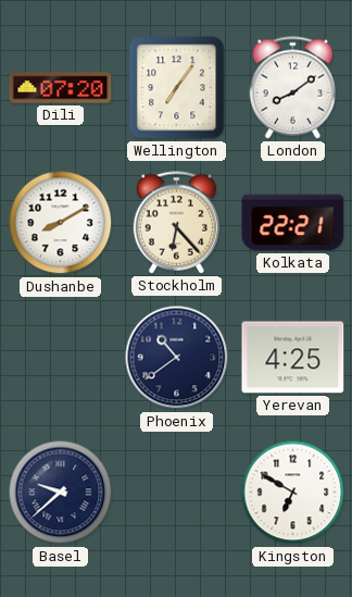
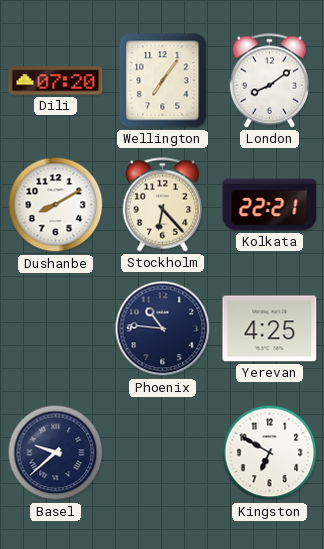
Phoenix: 10:39 -> 10:46 (163, 329)
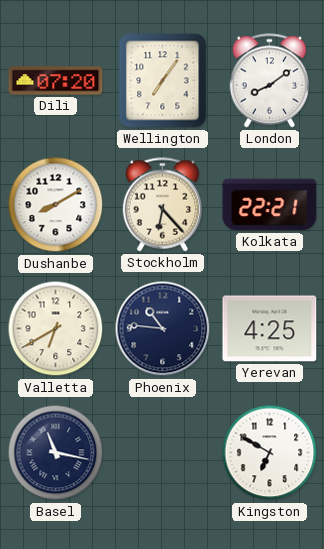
Valletta: none -> 6:40 (56, 329)
Basel: 9:38 -> 11:17 (56, 453)
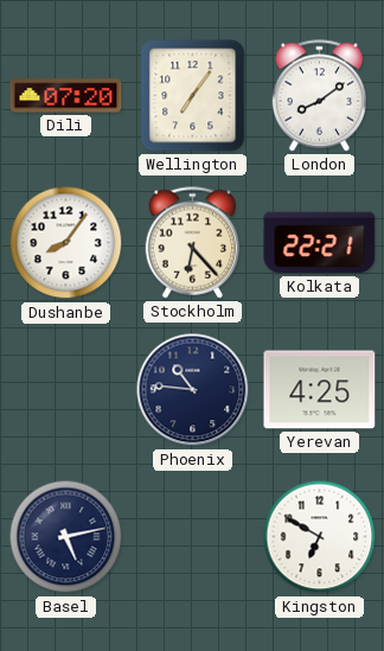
Dushanbe: 8:10 -> 8:06 (66, 243)
Valletta: 6:40 -> none (56, 329)
Basel: 11:17 -> 5:13 (66, 537)
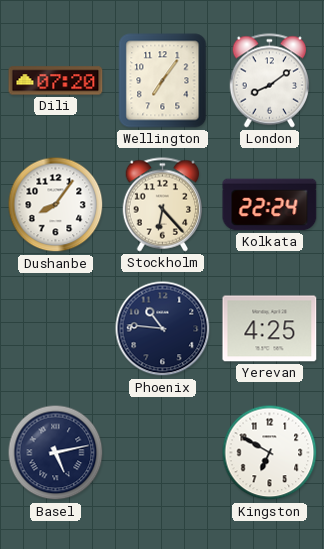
Kolkata: 22:21 -> 22:24 (270, 205)
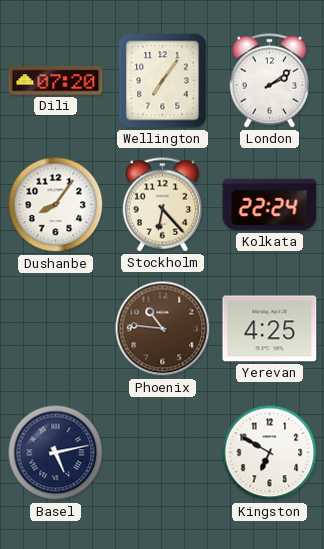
London: 8:09 -> 2:09 (270, 81)
Phoenix dial: navy -> brown (163, 329)
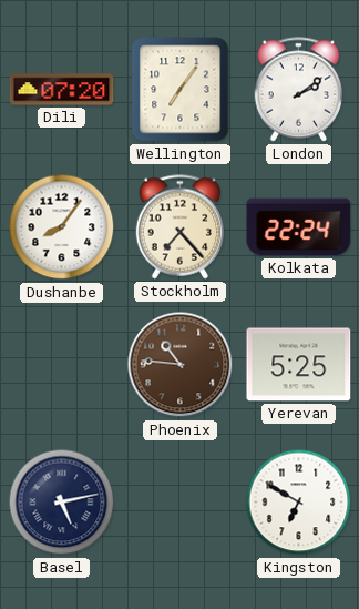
Stockholm: 6:23 -> 7:23 (181, 227)
Yerevan: 4:25 -> 5:25 (299, 365)
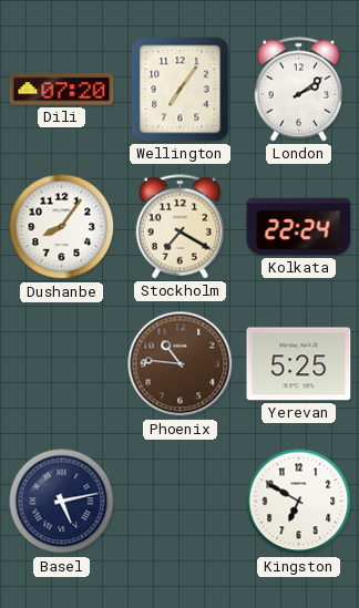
Stockholm: 7:23 -> 7:20 (181, 227)
